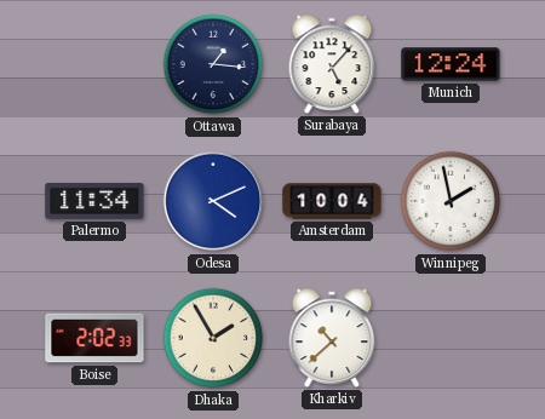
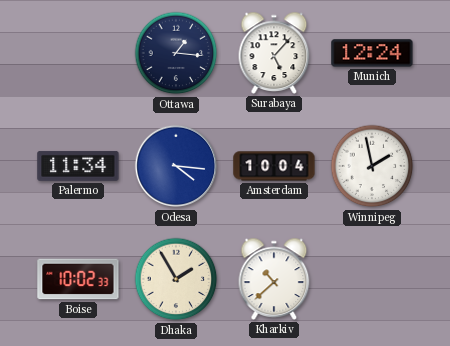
Odesa: 4:11 -> 4:16 (176, 166)
Boise: 2:02 -> 10:02 (78, 279)
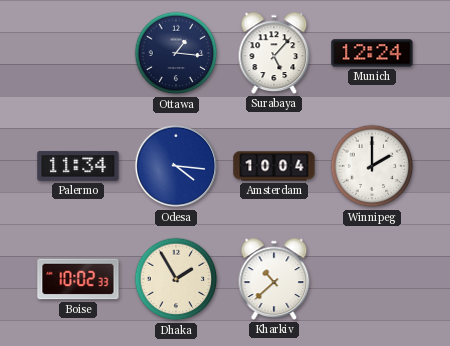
Winnipeg: 1:58 -> 2:00 (372, 166)
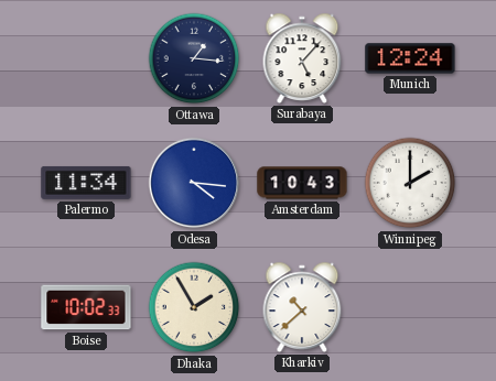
Amsterdam: 10:04 -> 10:43 (302, 183)
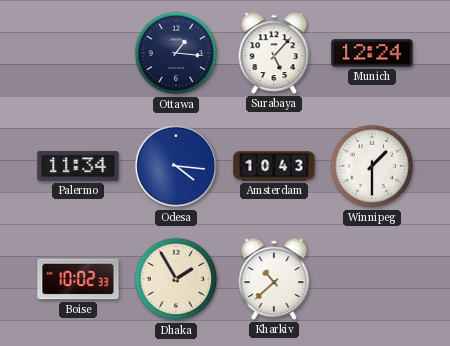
Winnipeg: 2:00 -> 1:30 (372, 166)
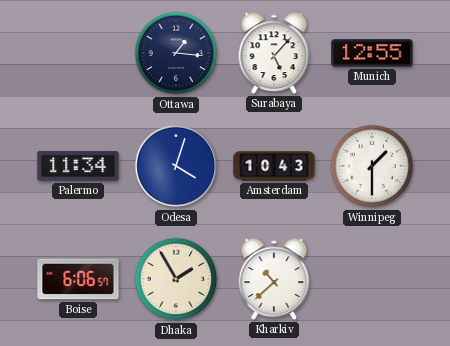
Munich: 12:24 -> 12:55 (372, 53)
Odesa: 4:16 -> 4:03 (176, 166)
Boise: 10:02 -> 6:06 (78, 279)
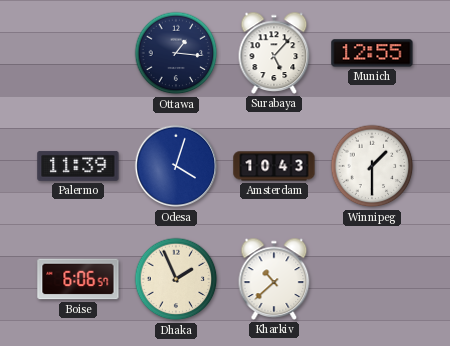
Palermo: 11:34 -> 11:39 (78, 166)
Dhaka: 1:55 -> 1:56 (176, 279)
